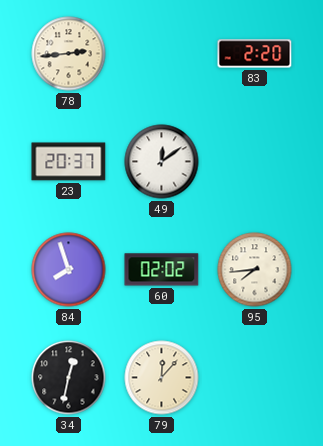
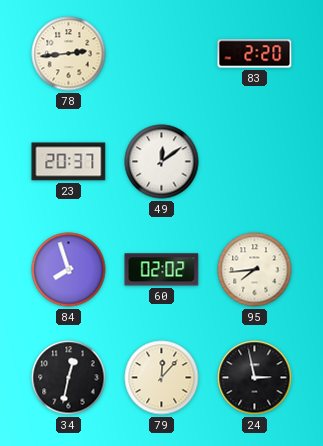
24: none -> 2:58 (255, 378)
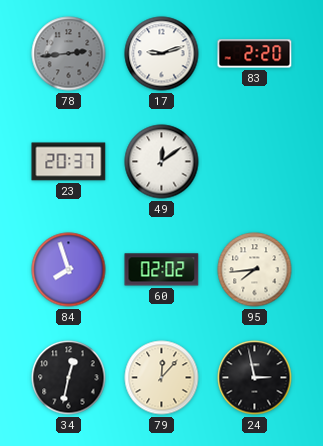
78 dial: cream -> grey (69, 54)
17: none -> 9:12 (162, 54)
